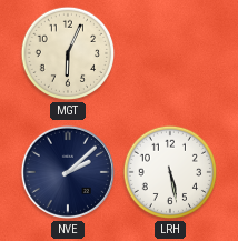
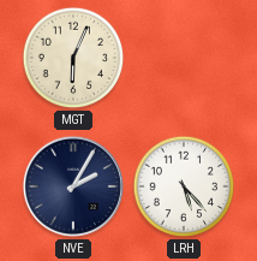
NVE: 2:08 -> 2:05 (73, 186)
LRH: 5:28 -> 5:23 (184, 186)
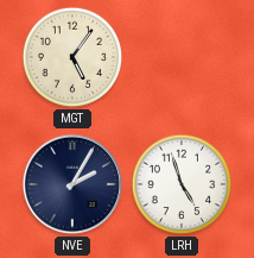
MGT: 6:04 -> 5:06 (72, 57)
LRH: 5:23 -> 4:57 (182, 184)
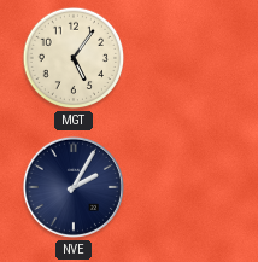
LRH: 4:57 -> none (182, 184)
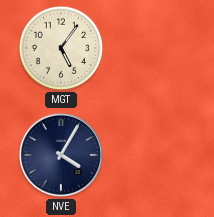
NVE: 2:05 -> 4:05 (61, 155)
